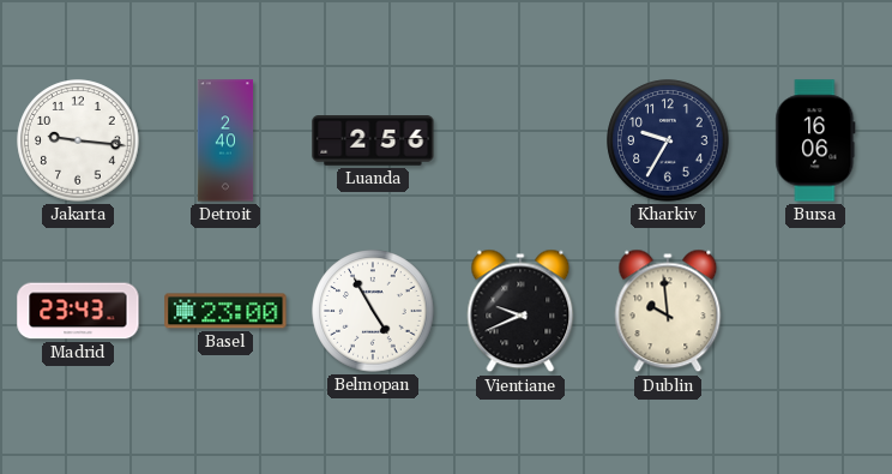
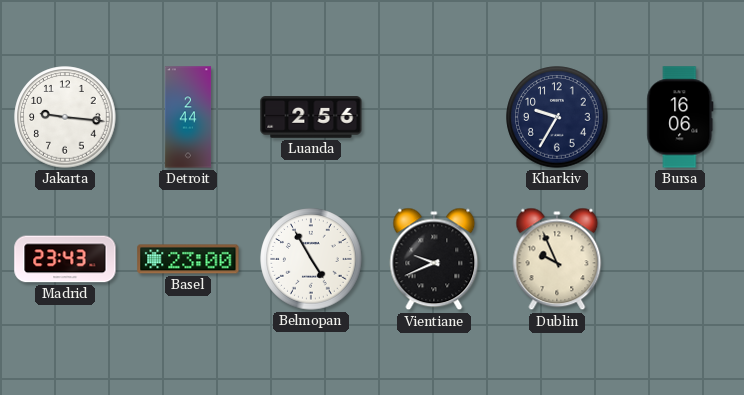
Detroit: 2:40 -> 2:44 (188, 117)
Dublin: 9:59 -> 9:56 (557, 259)
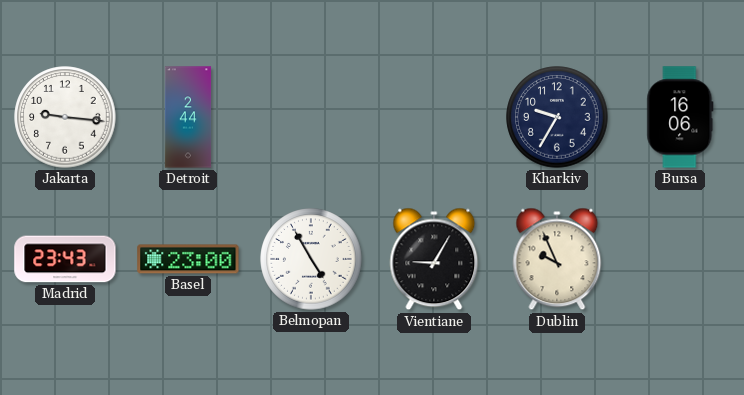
Luanda: 2:56 -> none (311, 117)
Vientiane: 9:41 -> 9:05 (434, 259)
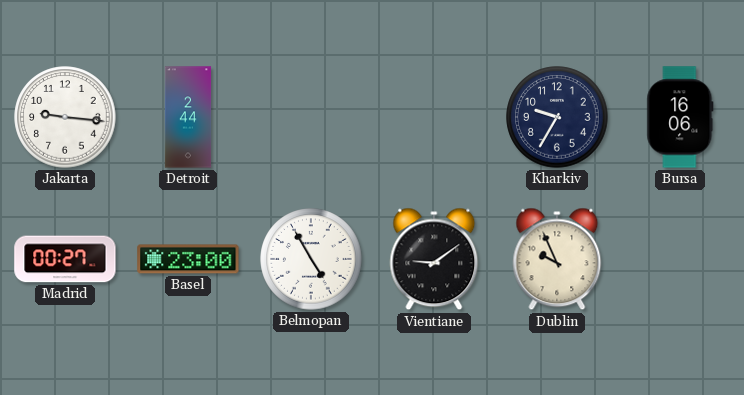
Madrid: 23:43 -> 00:27 (65, 259)
Vientiane: 9:05 -> 9:09 (434, 259)
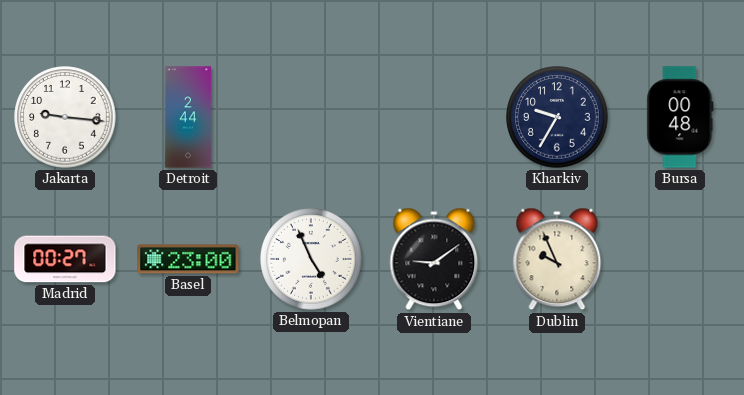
Bursa: 16:06 -> 00:48 (680, 117)
Belmopan: 4:55 -> 4:56 (311, 259)
